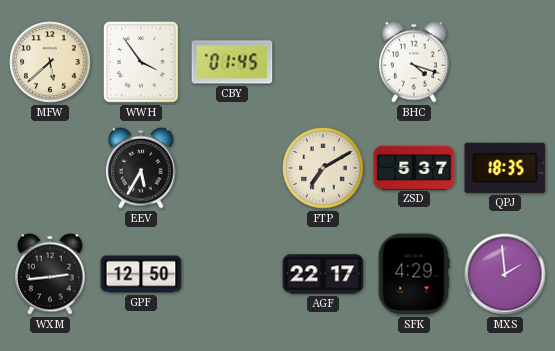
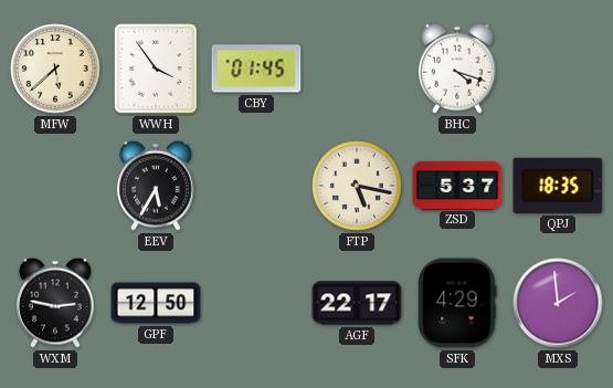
FTP: 7:10 -> 5:17 (357, 186)
WXM: 2:44 -> 2:47 (55, 303)
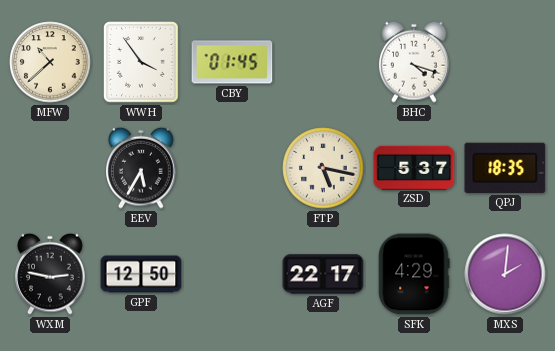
MFW: 5:38 -> 10:38 (50, 62)
MXS: 1:59 -> 2:01 (505, 274)
